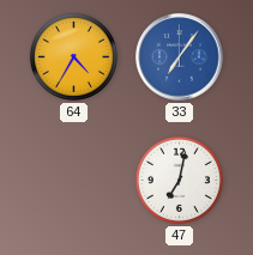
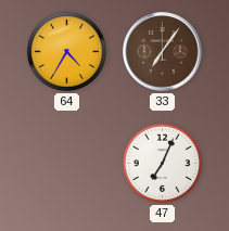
33 dial: blue -> brown (163, 52)
47: 7:02 -> 7:04 (162, 163)
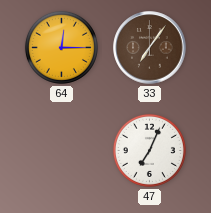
64: 4:35 -> 12:15 (61, 47)
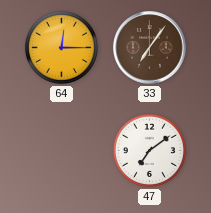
47: 7:04 -> 7:09 (149, 150)
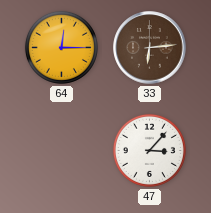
33: 7:06 -> 6:14 (150, 48)
47: 7:09 -> 3:07 (149, 150)
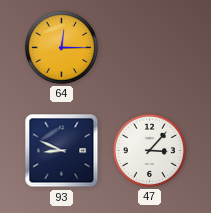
33: 6:14 -> none (150, 48)
93: none -> 8:49 (62, 151)
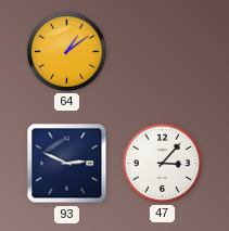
64: 12:15 -> 1:09 (66, 51)
93: 8:49 -> 2:49 (67, 164)
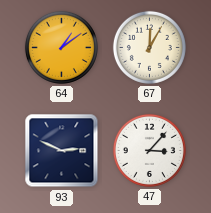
67: none -> 12:05 (149, 47)
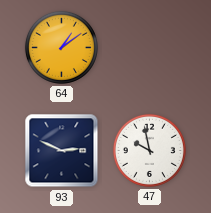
67: 12:05 -> none (149, 47)
47: 3:07 -> 9:58 (149, 150)
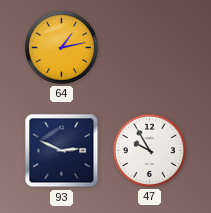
64: 1:09 -> 1:13 (61, 47)
47: 9:58 -> 9:55 (149, 150)
